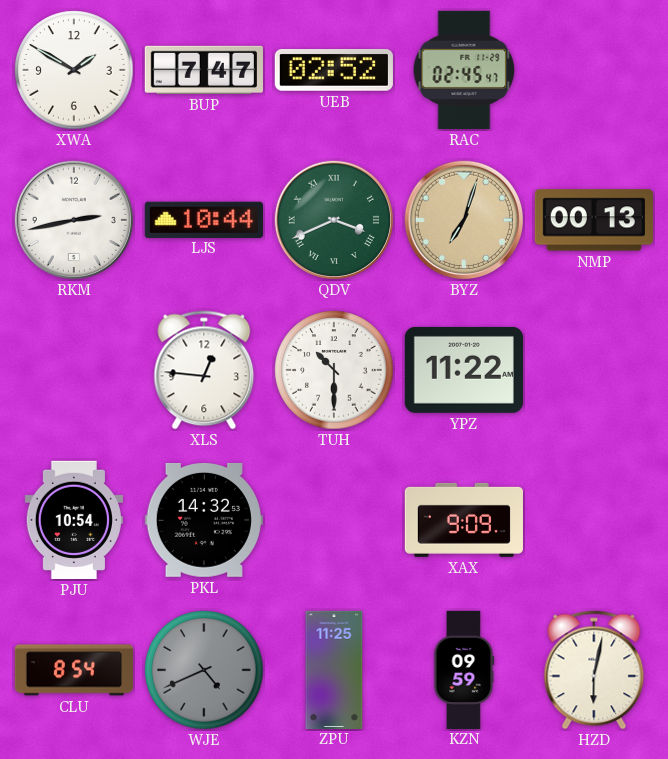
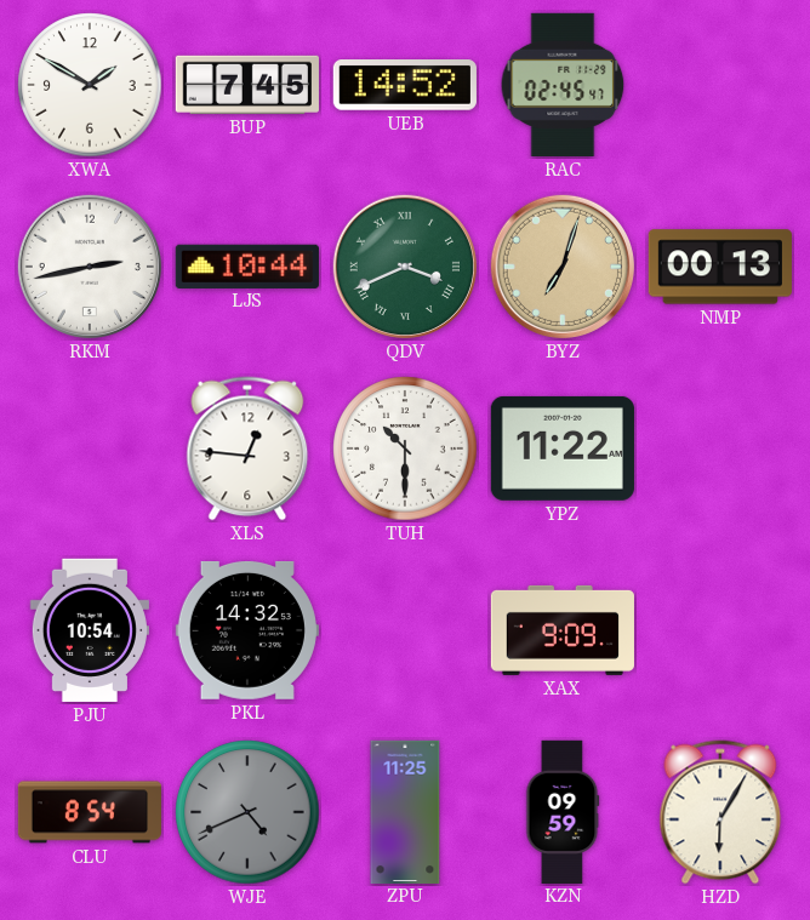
BUP: 7:47 -> 7:45 (247, 85)
UEB: 02:52 -> 14:52 (405, 86)
HZD: 6:02 -> 6:05 (720, 812)
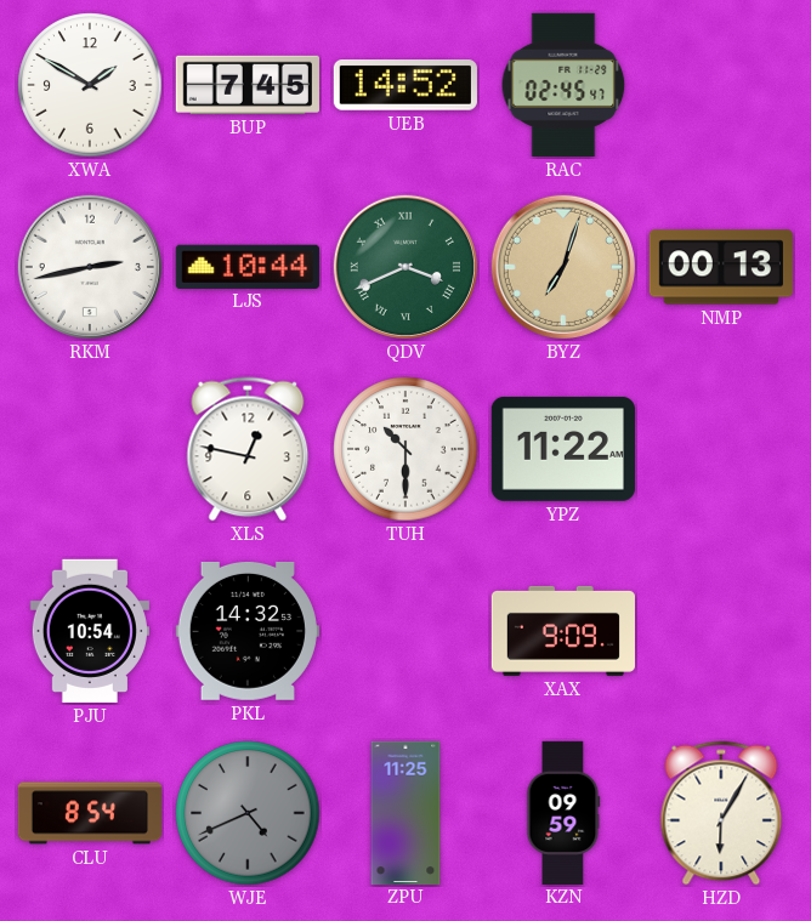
XLS: 12:46 -> 12:47 (248, 449)
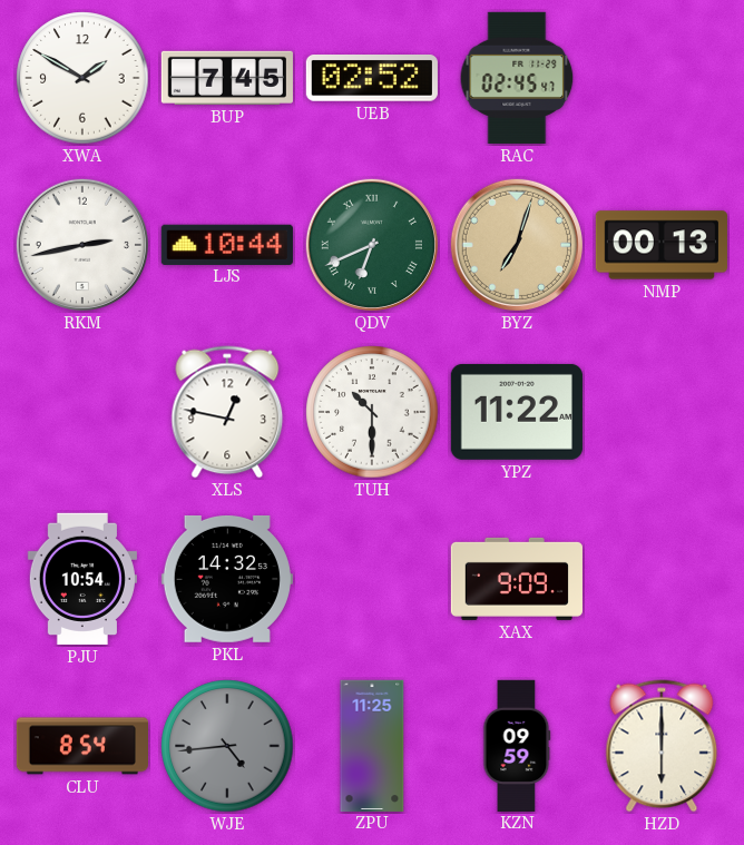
UEB: 14:52 -> 02:52 (372, 79)
QDV: 3:41 -> 6:41 (372, 245)
WJE: 4:41 -> 4:44 (227, 746)
HZD: 6:05 -> 6:00 (662, 746)
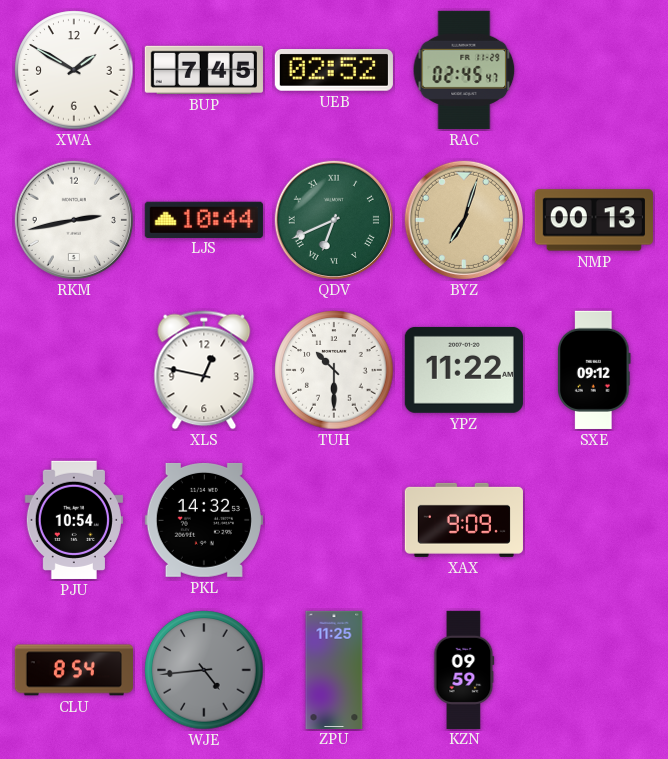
SXE: none -> 09:12 (595, 370)
HZD: 6:00 -> none (662, 746)
